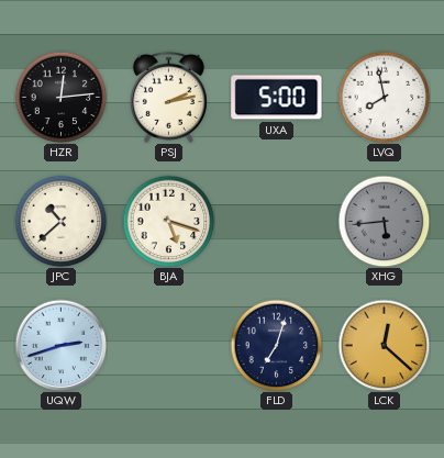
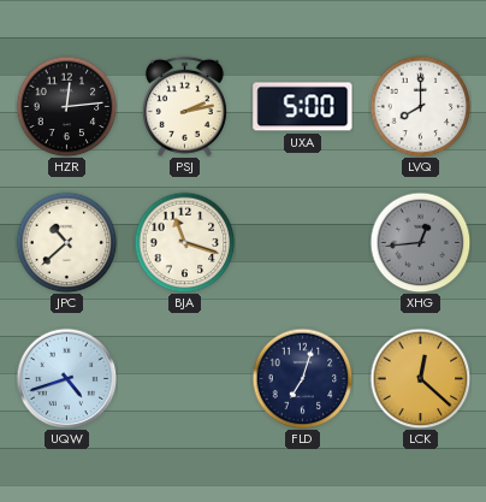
LVQ: 7:58 -> 8:00 (420, 106)
BJA: 5:18 -> 11:18 (184, 242)
XHG: 5:44 -> 12:44 (420, 242)
UQW: 2:42 -> 4:42 (66, 378)
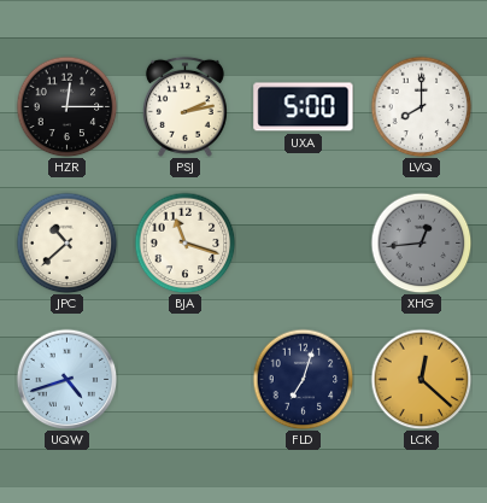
HZR: 12:14 -> 12:15 (66, 106)
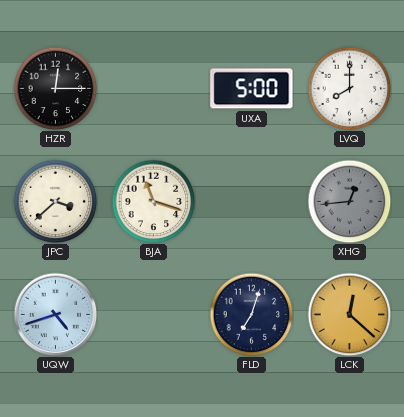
PSJ: 2:13 -> none (184, 106)
JPC: 10:38 -> 3:38 (55, 201)
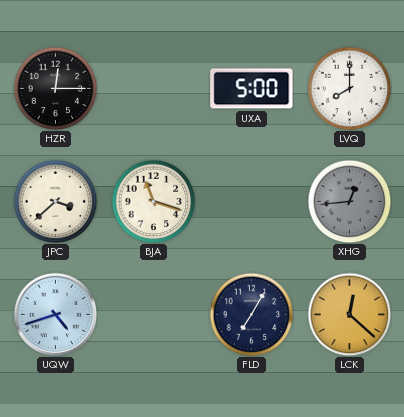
FLD: 7:03 -> 7:05 (251, 314)
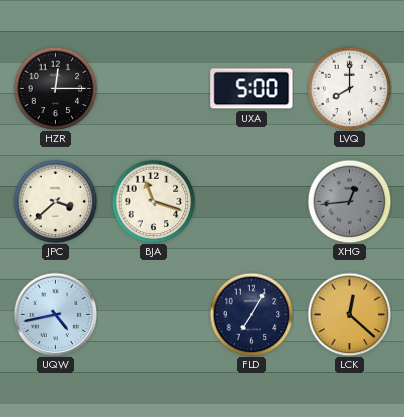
UQW: 4:42 -> 4:43 (55, 314)
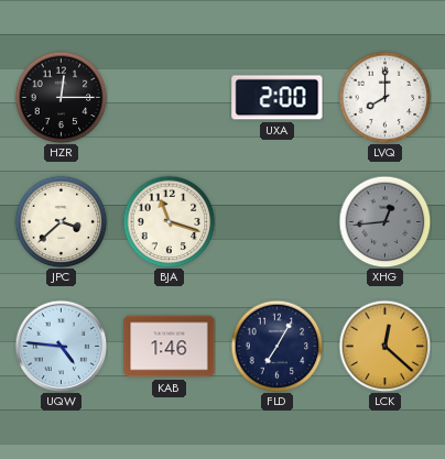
UXA: 5:00 -> 2:00 (278, 98)
UQW: 4:43 -> 4:46 (61, 346)
KAB: none -> 1:46 (170, 347)
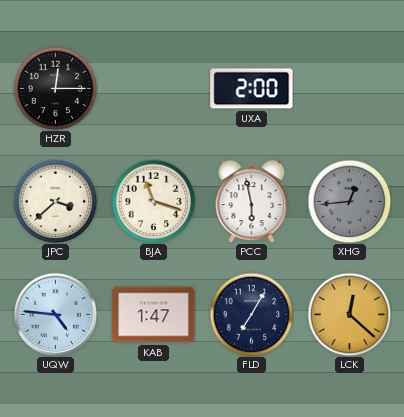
LVQ: 8:00 -> none (384, 97)
PCC: none -> 5:58 (252, 202)
KAB: 1:46 -> 1:47 (154, 315)
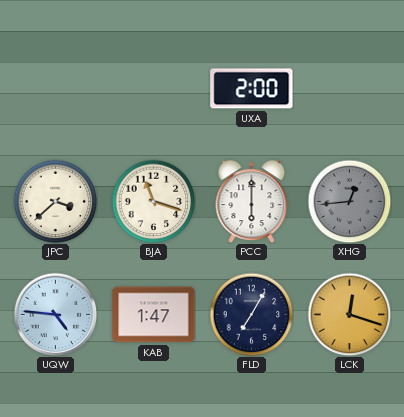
HZR: 12:15 -> none (55, 88)
PCC: 5:58 -> 6:00 (252, 202)
LCK: 12:22 -> 12:18 (349, 314)
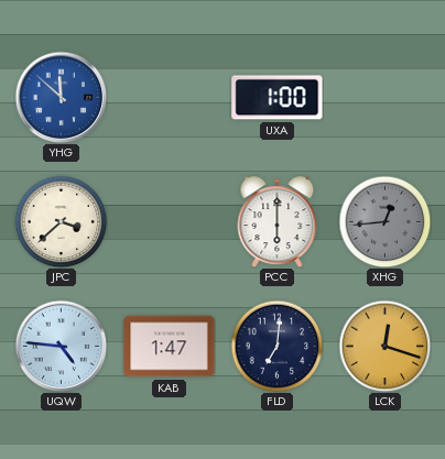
YHG: none -> 11:52 (61, 97)
UXA: 2:00 -> 1:00 (278, 98)
BJA: 11:18 -> none (153, 201)
FLD: 7:05 -> 7:01 (276, 346)
